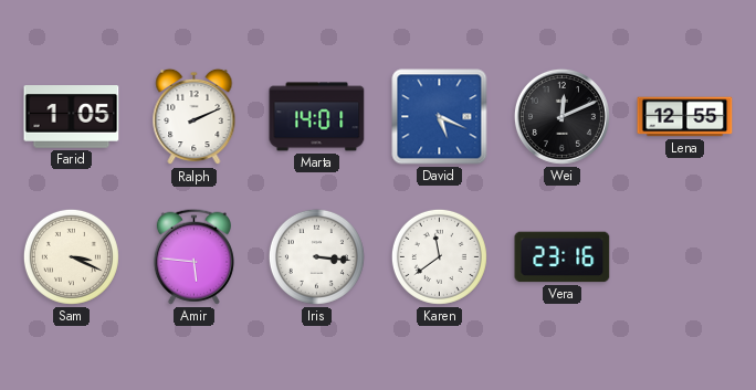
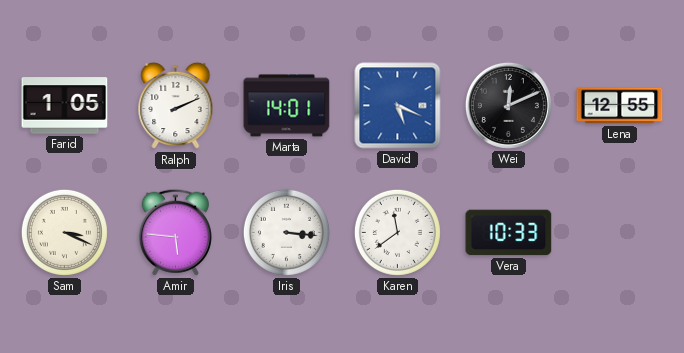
Vera: 23:16 -> 10:33 (509, 233)
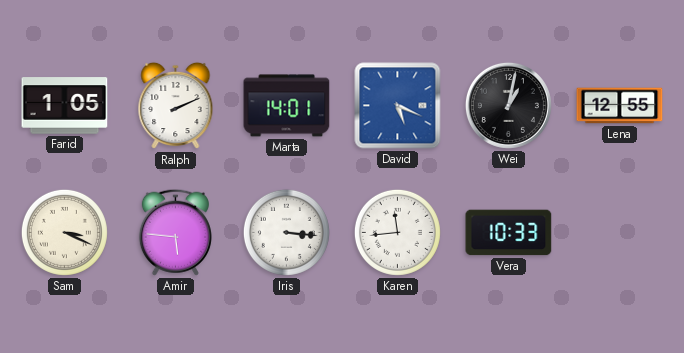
Wei: 12:11 -> 1:02 (508, 105)
Karen: 11:39 -> 11:44 (397, 232)
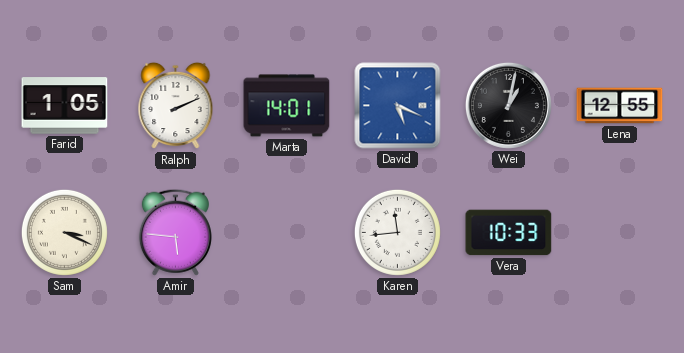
Iris: 3:16 -> none (286, 232)
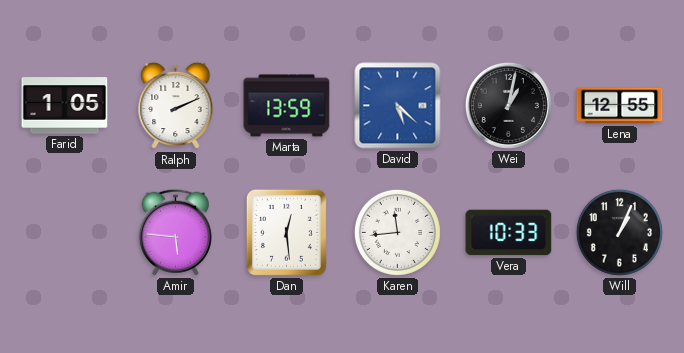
Marta: 14:01 -> 13:59 (287, 106)
David: 5:19 -> 5:22 (398, 106)
Sam: 3:19 -> none (64, 232)
Dan: none -> 12:29 (286, 232)
Will: none -> 1:04 (619, 232)
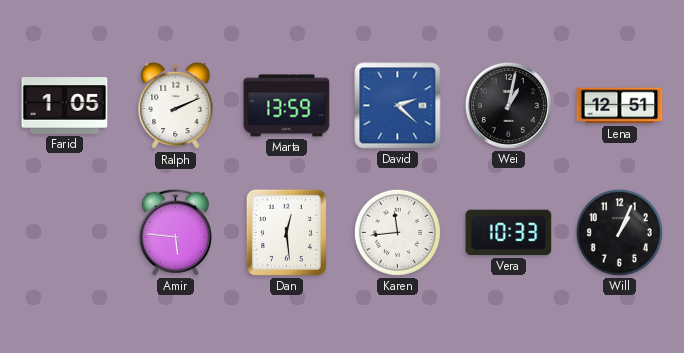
David: 5:22 -> 2:22 (398, 106)
Lena: 12:55 -> 12:51 (620, 106)
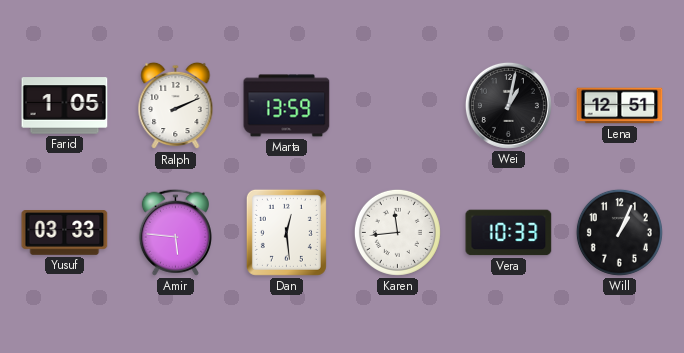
David: 2:22 -> none (398, 106)
Yusuf: none -> 03:33 (65, 233)
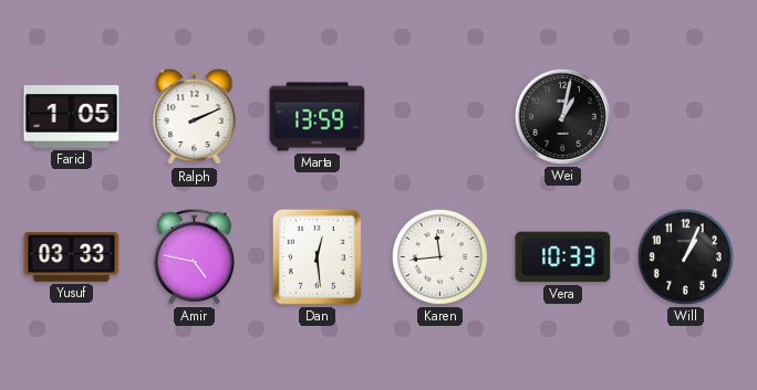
Lena: 12:51 -> none (620, 106)
Amir: 5:46 -> 4:47 (194, 256)
